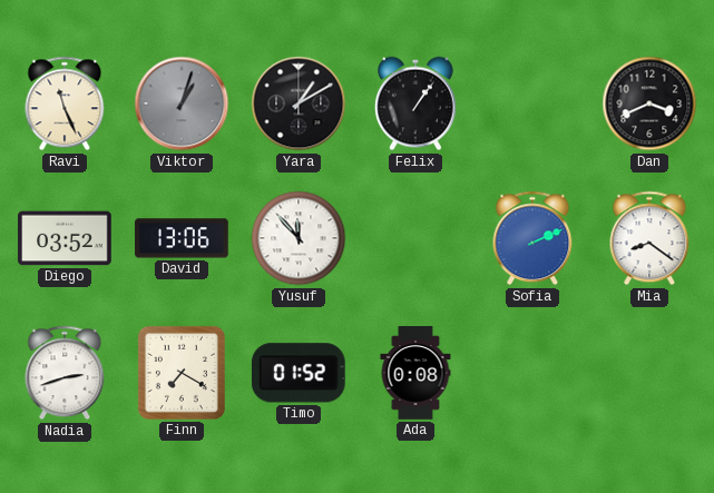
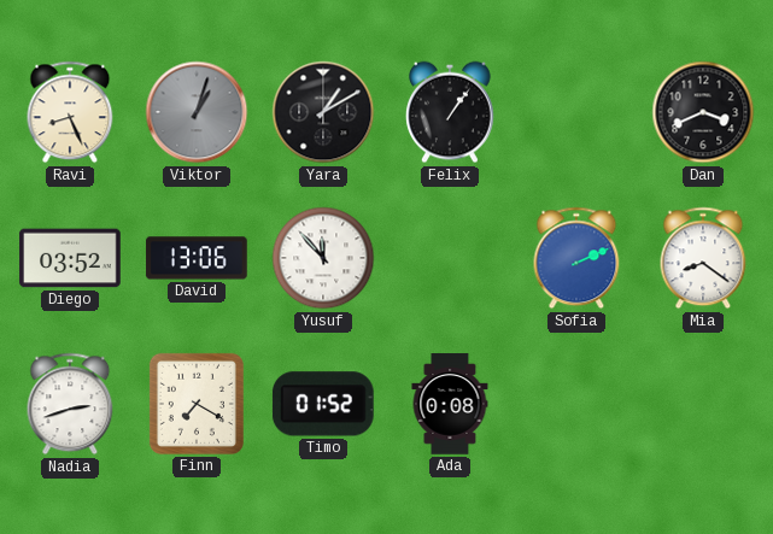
Ravi: 11:26 -> 8:26 (70, 112)
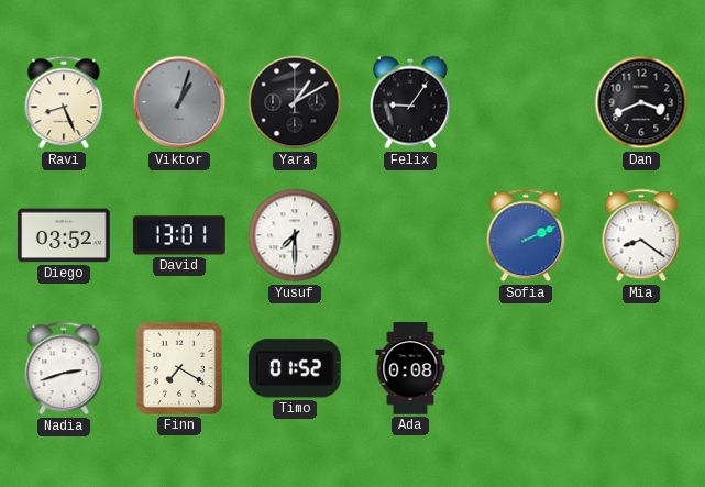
Felix: 1:06 -> 9:06 (411, 102)
David: 13:06 -> 13:01 (179, 235)
Yusuf: 11:53 -> 7:30 (295, 235)
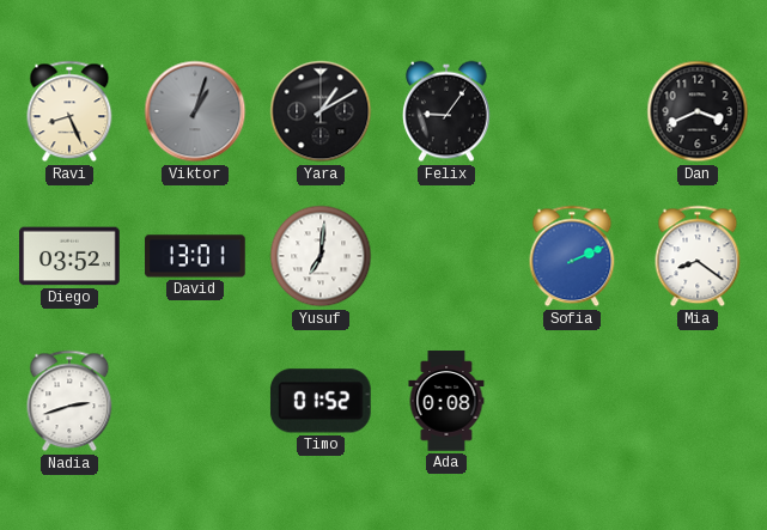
Yusuf: 7:30 -> 7:01 (321, 256)
Finn: 7:20 -> none (179, 368)
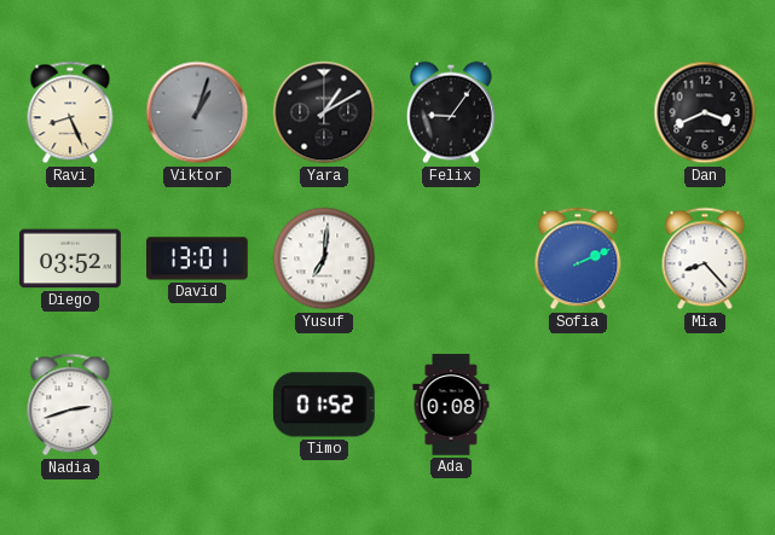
Mia: 8:21 -> 8:23 (705, 258)
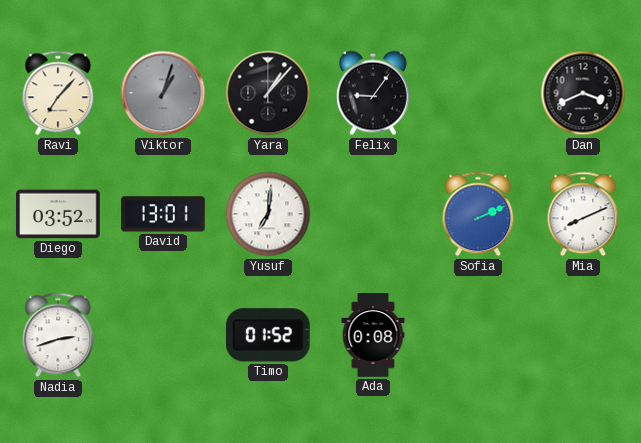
Ravi: 8:26 -> 7:07 (58, 93)
Yara: 1:10 -> 1:07 (268, 93)
Mia: 8:23 -> 8:11 (583, 214)
